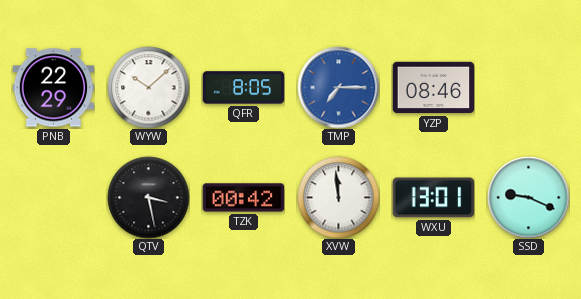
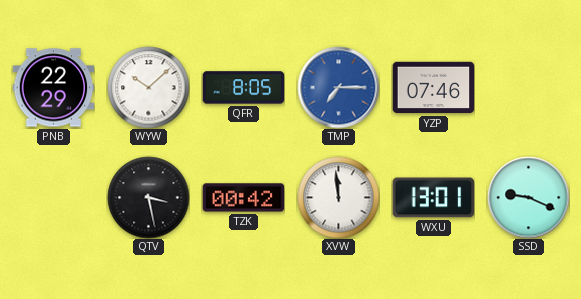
YZP: 08:46 -> 07:46 (433, 88)
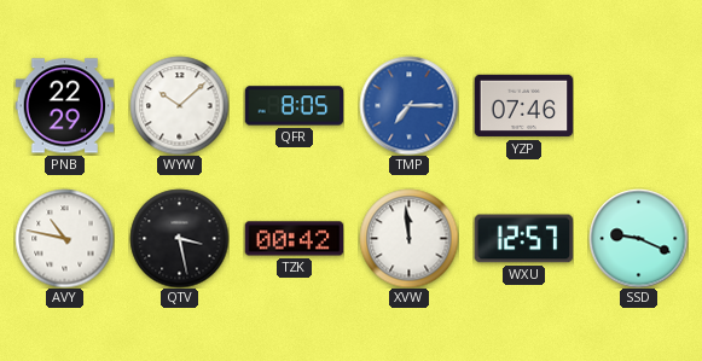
AVY: none -> 10:47 (64, 238)
WXU: 13:01 -> 12:57 (523, 239)
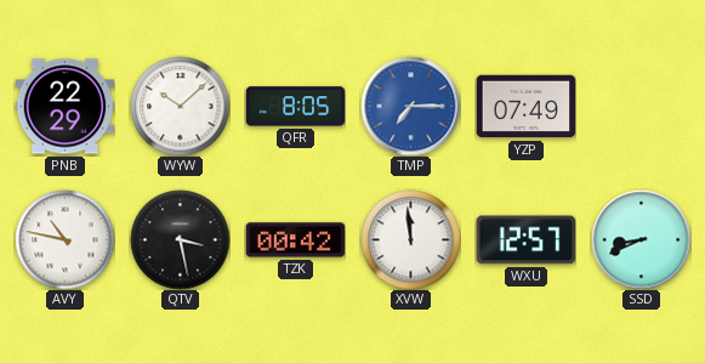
YZP: 07:46 -> 07:49 (525, 107)
SSD: 9:19 -> 8:41 (641, 239)
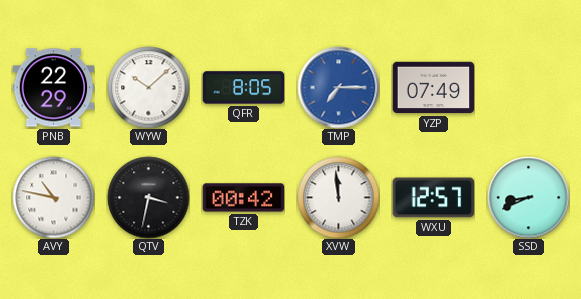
QTV: 3:28 -> 3:32 (148, 197)
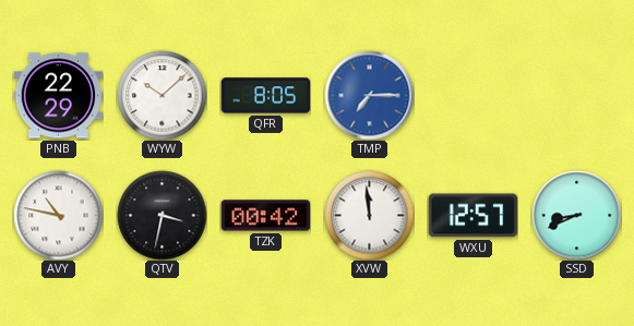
YZP: 07:49 -> none (433, 88)
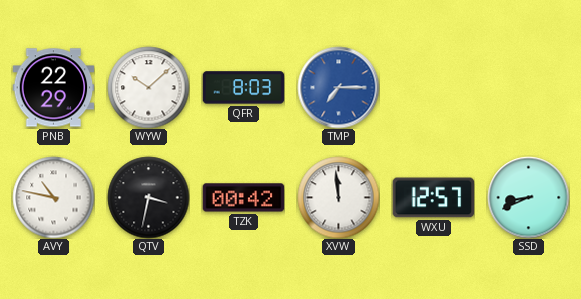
QFR: 8:05 -> 8:03 (243, 88)
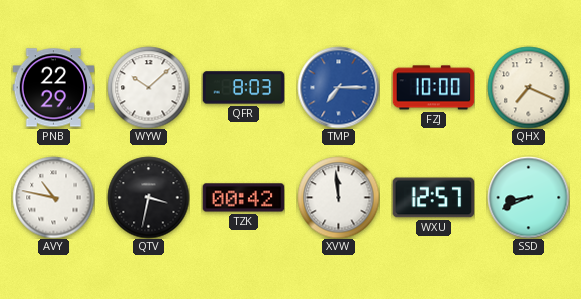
FZJ: none -> 10:00 (433, 88)
QHX: none -> 7:19 (528, 87)
